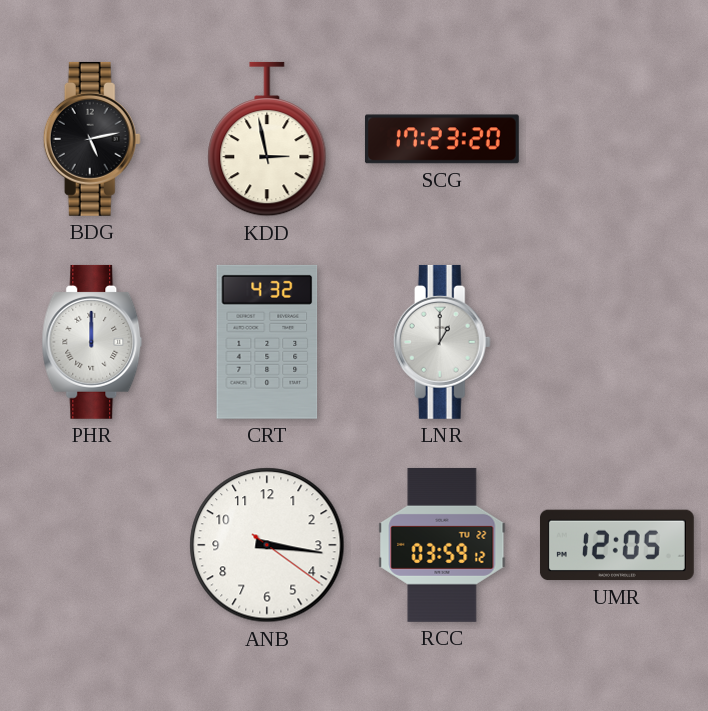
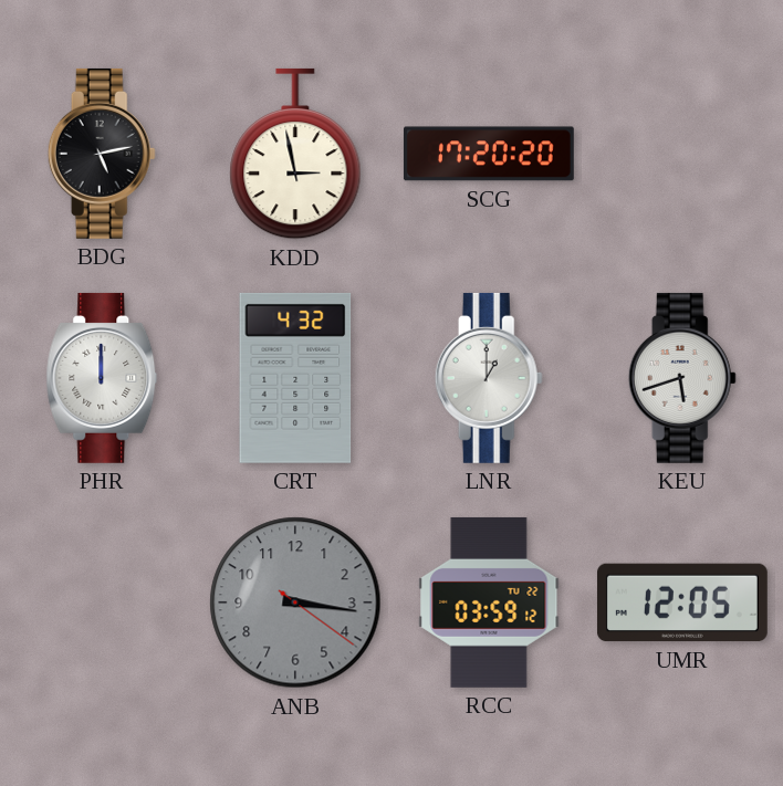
SCG: 17:23 -> 17:20 (489, 154)
KEU: none -> 5:42 (682, 378)
ANB dial: white -> grey (295, 602)
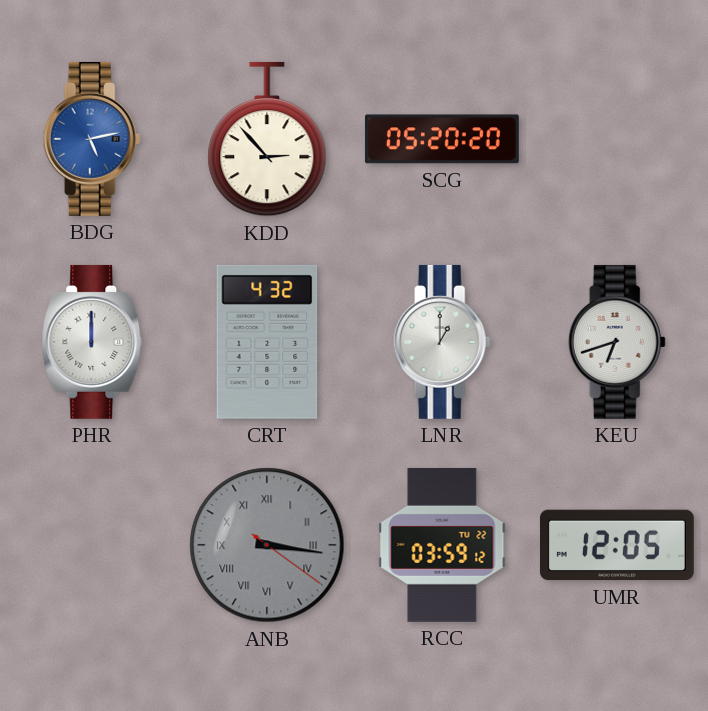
BDG dial: black -> blue (92, 139)
KDD: 2:58 -> 2:53 (267, 139)
SCG: 17:20 -> 05:20 (442, 139)
KEU: 5:42 -> 6:42 (617, 342)
ANB numerals: Arabic -> Roman (267, 545)
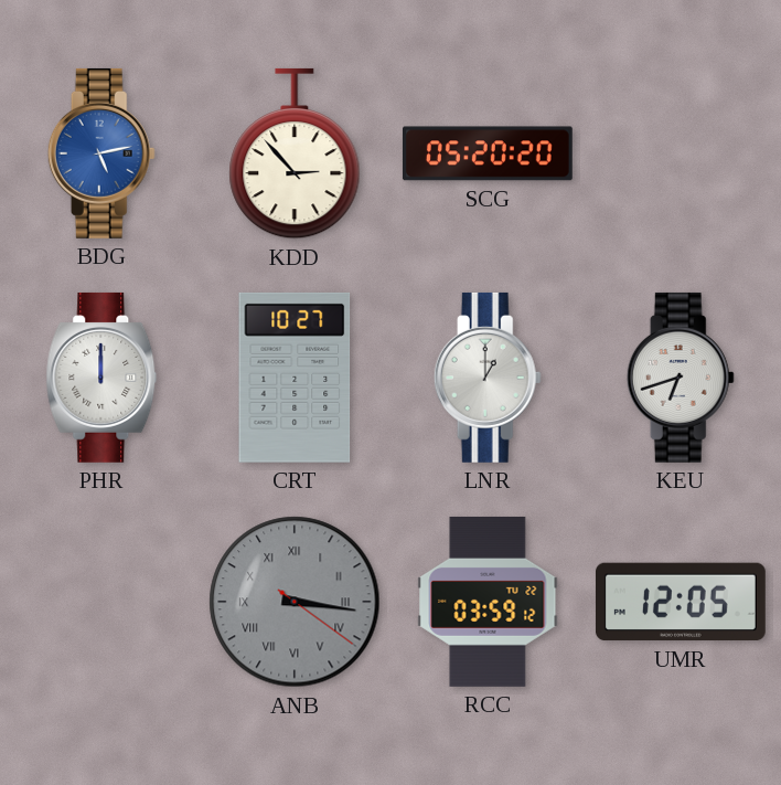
CRT: 4:32 -> 10:27 (295, 378)
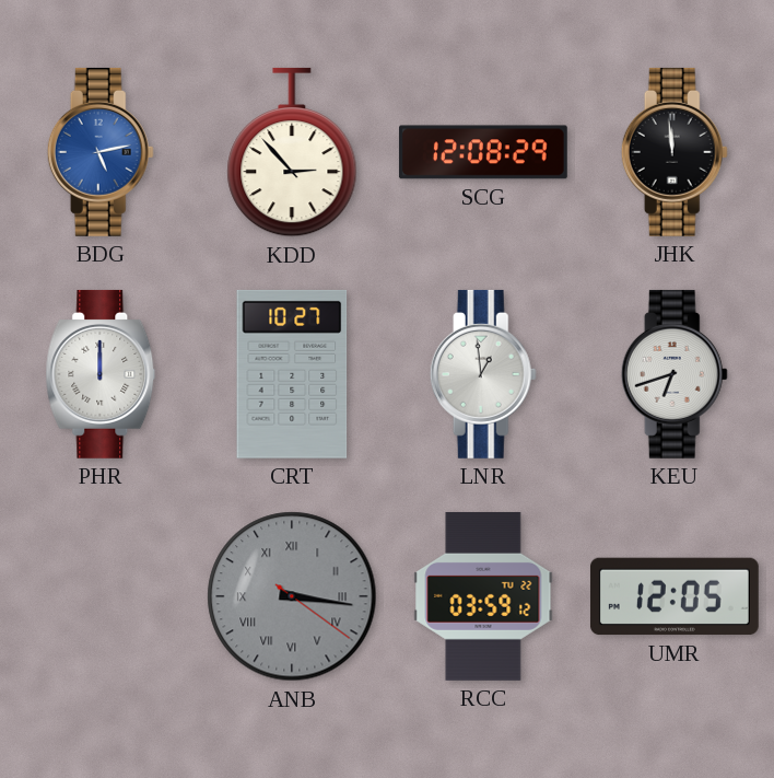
SCG: 05:20 -> 12:08 (483, 152)
JHK: none -> 11:59 (675, 152)
LNR: 1:00 -> 12:59 (483, 374)
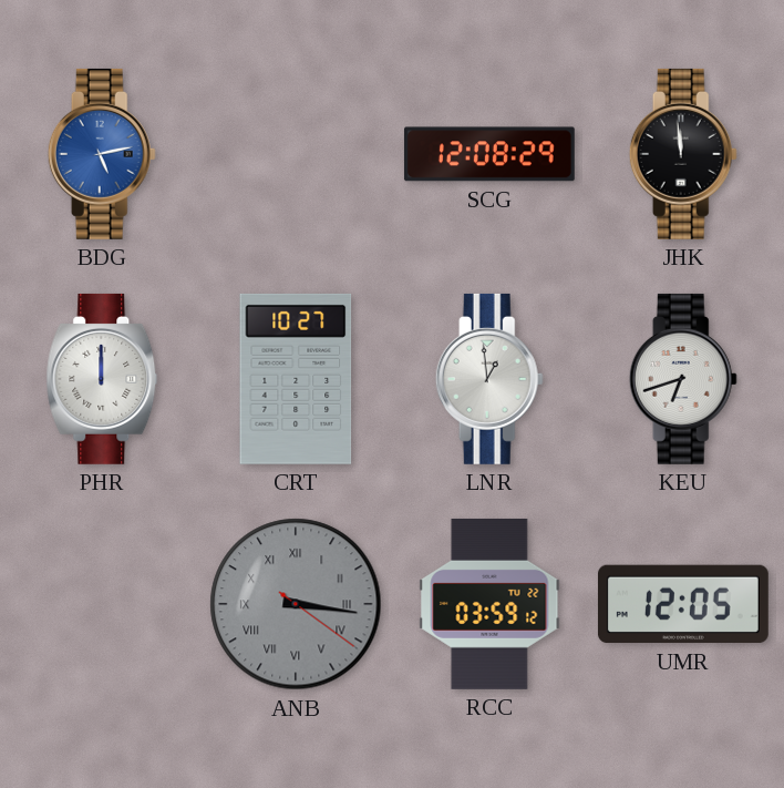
KDD: 2:53 -> none (292, 152)
